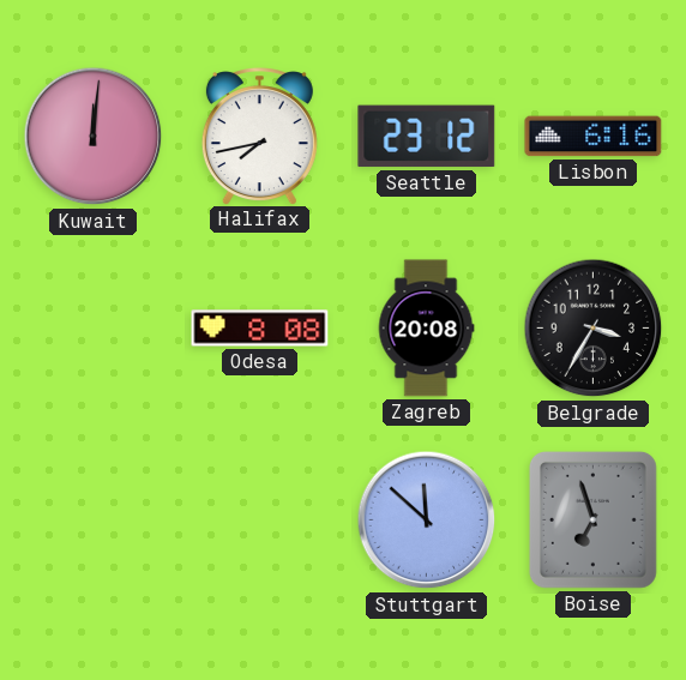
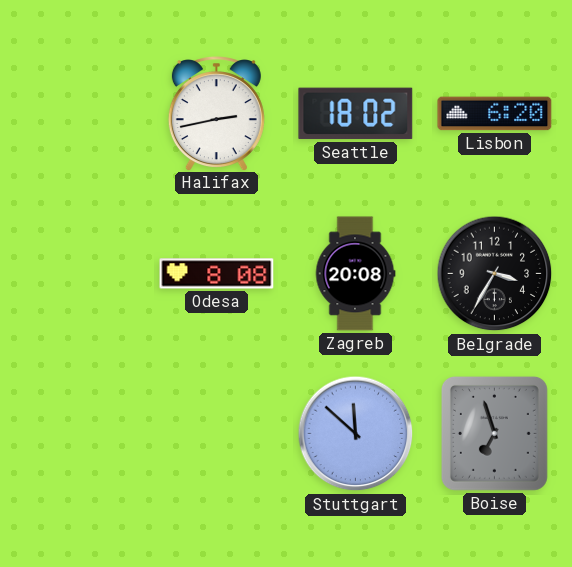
Kuwait: 12:01 -> none (94, 137)
Halifax: 7:43 -> 2:43 (216, 113)
Seattle: 23:12 -> 18:02 (356, 114)
Lisbon: 6:16 -> 6:20 (495, 114)
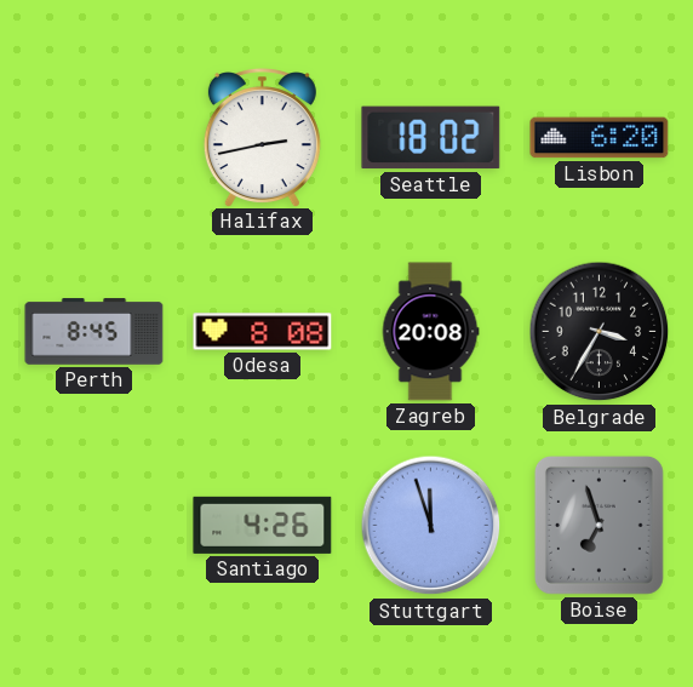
Perth: none -> 8:45 (94, 332)
Santiago: none -> 4:26 (263, 525)
Stuttgart: 11:52 -> 11:57 (431, 526)
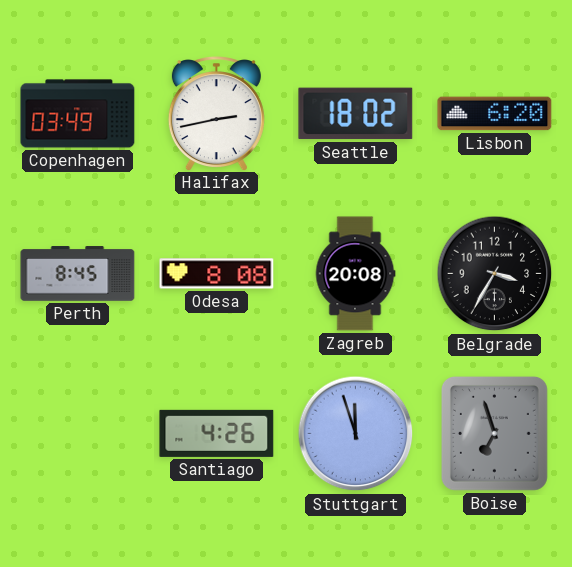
Copenhagen: none -> 03:49 (78, 114)
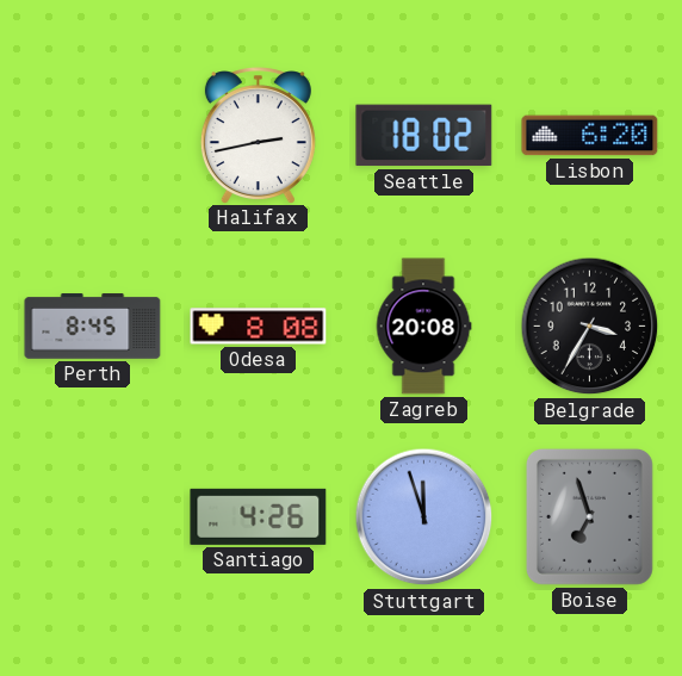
Copenhagen: 03:49 -> none (78, 114)
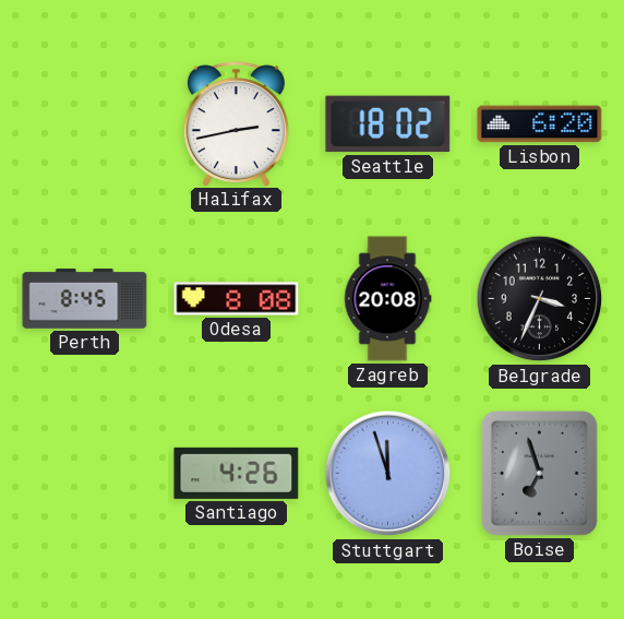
Belgrade: 3:35 -> 3:34 (540, 299)
